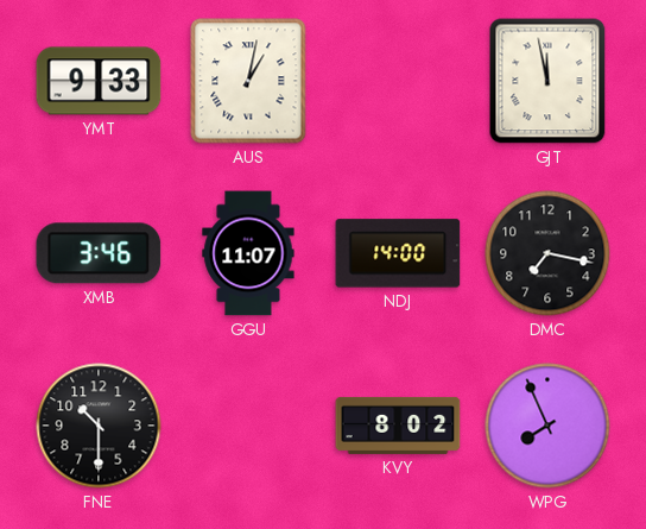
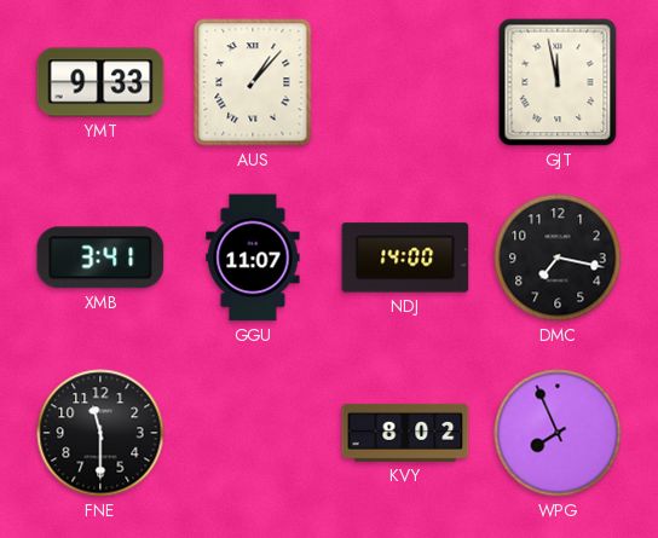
AUS: 1:02 -> 1:07 (253, 82)
XMB: 3:46 -> 3:41 (100, 258)
FNE: 10:30 -> 11:30 (100, 433)
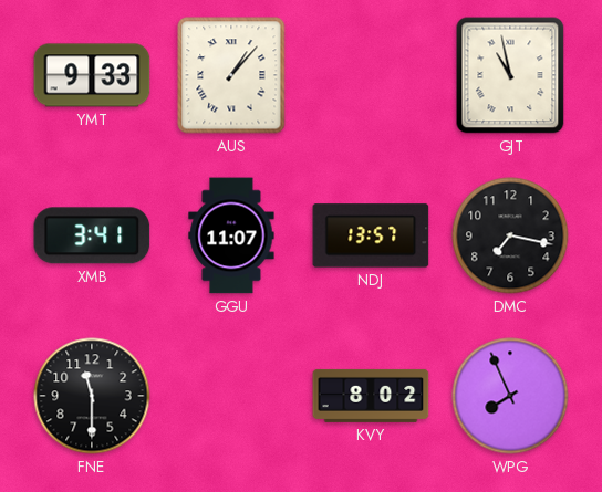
GJT: 11:58 -> 10:58 (510, 75)
NDJ: 14:00 -> 13:57 (371, 235)
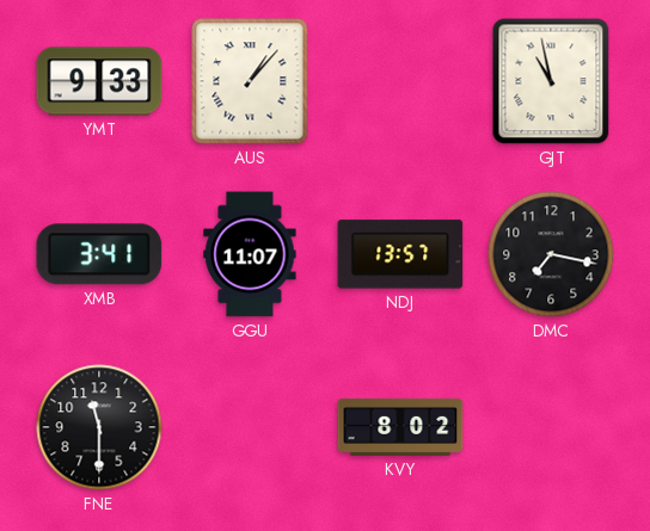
WPG: 7:56 -> none (510, 396)
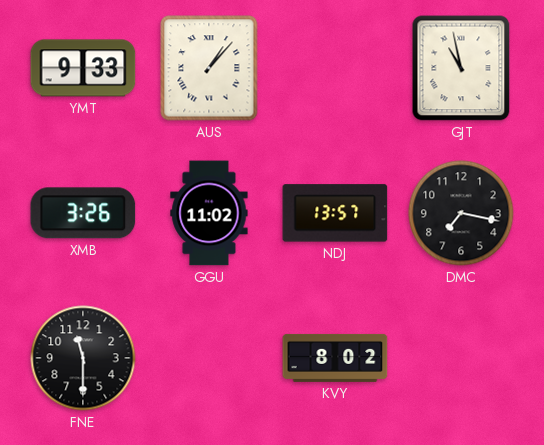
XMB: 3:41 -> 3:26 (83, 213)
GGU: 11:07 -> 11:02 (209, 213)
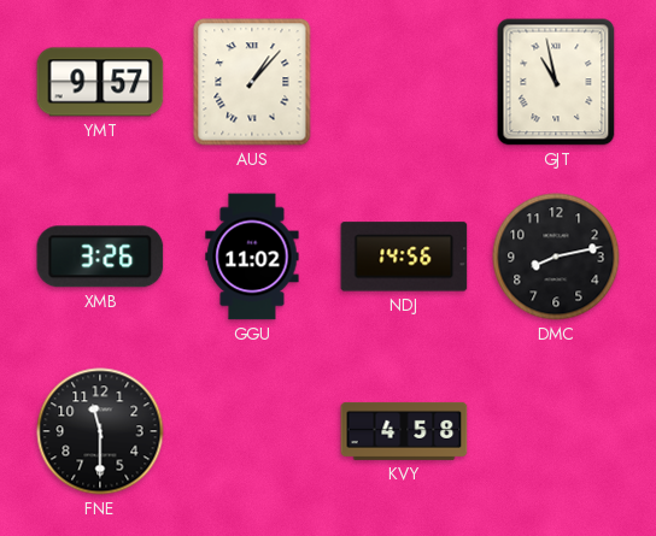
YMT: 9:33 -> 9:57 (100, 82)
NDJ: 13:57 -> 14:56 (404, 257)
DMC: 7:17 -> 8:13 (556, 257)
KVY: 8:02 -> 4:58 (404, 431)
